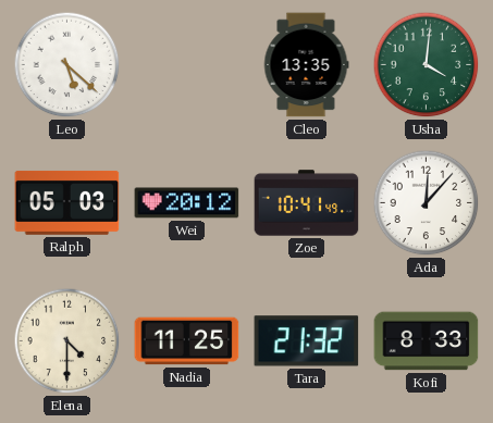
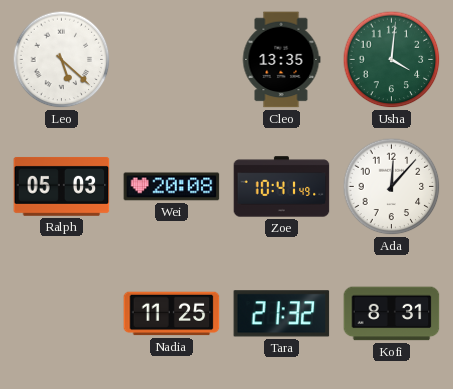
Wei: 20:12 -> 20:08 (172, 187)
Elena: 4:30 -> none (67, 341)
Kofi: 8:33 -> 8:31 (392, 314)
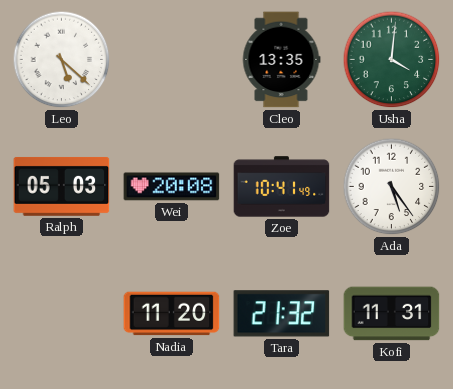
Ada: 12:07 -> 5:24 (392, 187)
Nadia: 11:25 -> 11:20 (172, 314)
Kofi: 8:31 -> 11:31 (392, 314)
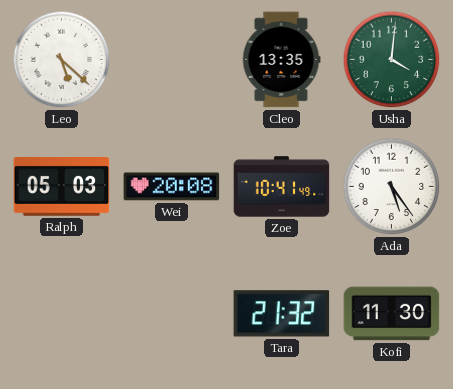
Nadia: 11:20 -> none (172, 314)
Kofi: 11:31 -> 11:30 (392, 314)
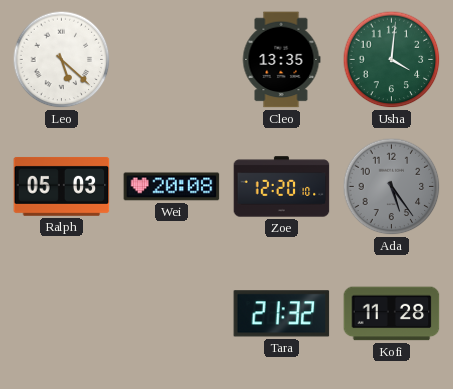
Zoe: 10:41 -> 12:20 (282, 187)
Ada dial: white -> grey (392, 187)
Kofi: 11:30 -> 11:28 (392, 314)
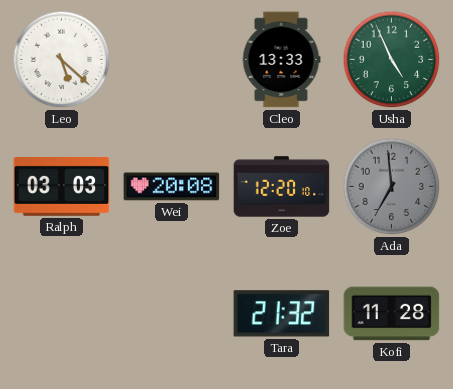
Cleo: 13:35 -> 13:33 (281, 60)
Usha: 4:01 -> 4:56 (392, 60)
Ralph: 05:03 -> 03:03 (62, 186)
Ada: 5:24 -> 6:59 (392, 187)
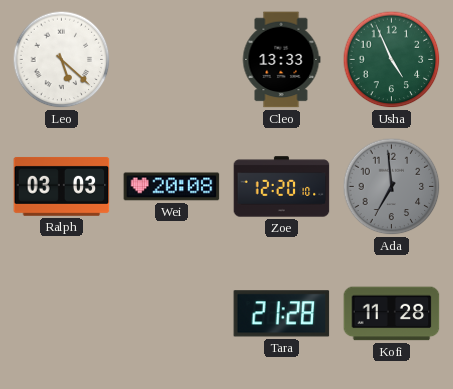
Tara: 21:32 -> 21:28 (282, 314)
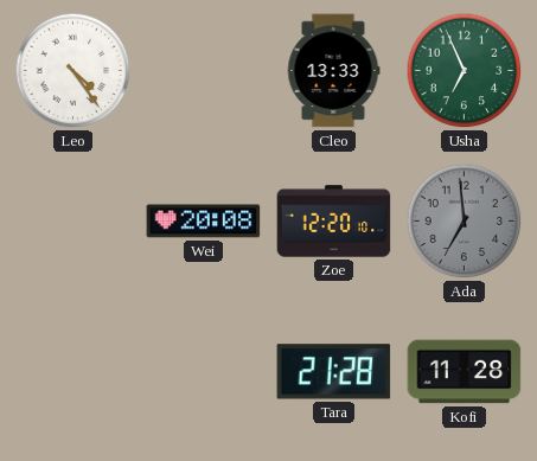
Leo: 5:22 -> 4:24 (73, 71)
Usha: 4:56 -> 6:56 (465, 71)
Ralph: 03:03 -> none (62, 186)
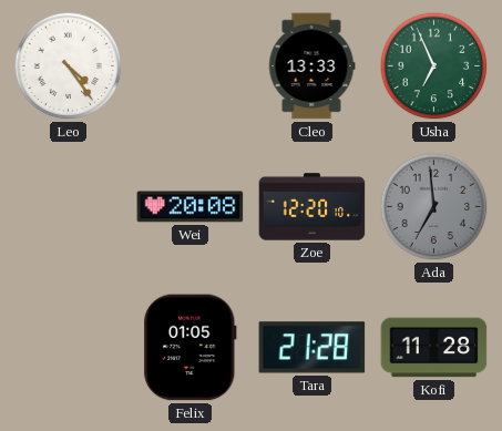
Felix: none -> 01:05 (191, 348)
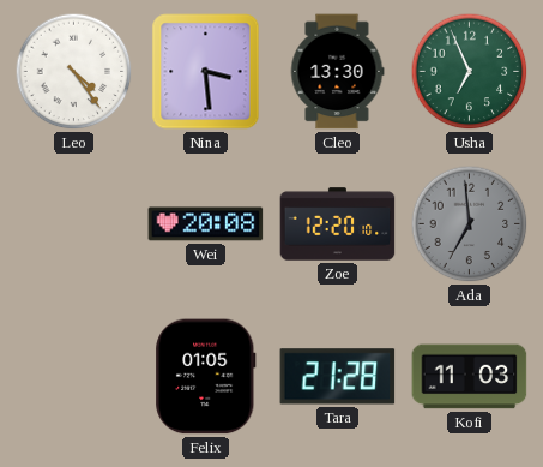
Nina: none -> 3:29 (206, 72)
Cleo: 13:33 -> 13:30 (337, 72)
Kofi: 11:28 -> 11:03 (470, 377)
